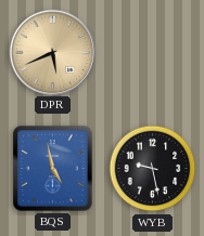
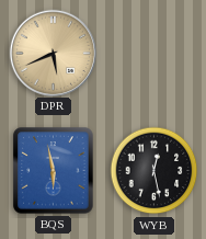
BQS: 4:58 -> 5:58 (54, 171)
WYB: 9:28 -> 12:28 (154, 171)
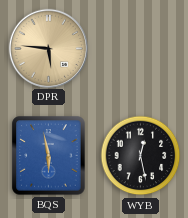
DPR: 5:41 -> 5:46 (48, 48)
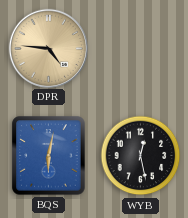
DPR: 5:46 -> 4:46 (48, 48)
BQS: 5:58 -> 6:02 (49, 156)
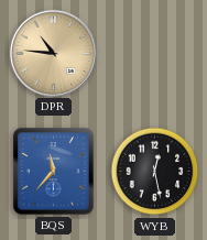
DPR: 4:46 -> 10:46 (53, 53)
BQS: 6:02 -> 11:37 (54, 172)
